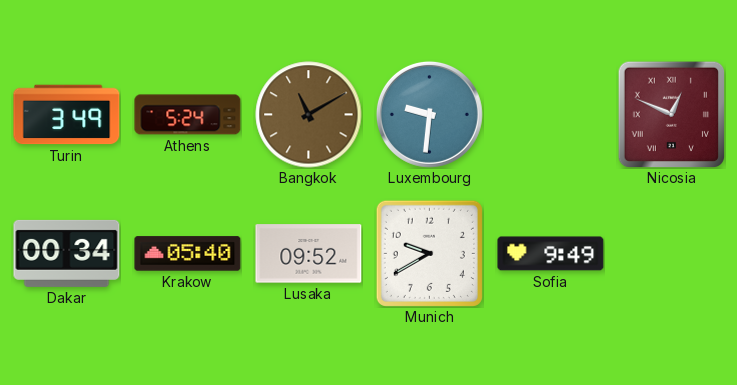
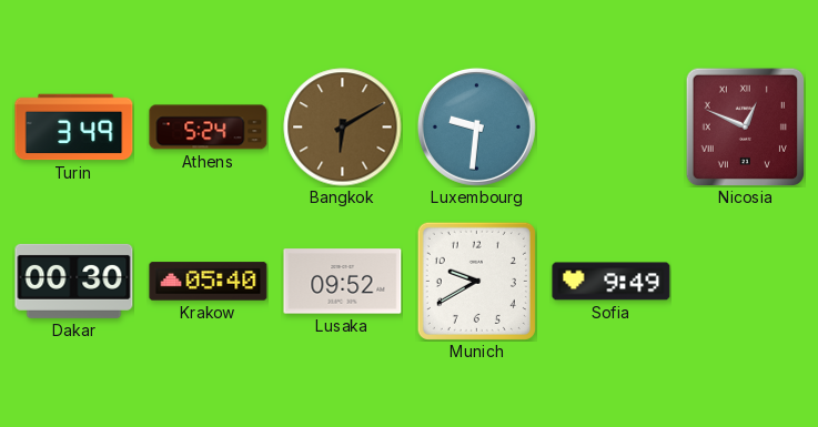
Bangkok: 11:10 -> 6:10 (343, 128)
Dakar: 00:34 -> 00:30 (74, 281)
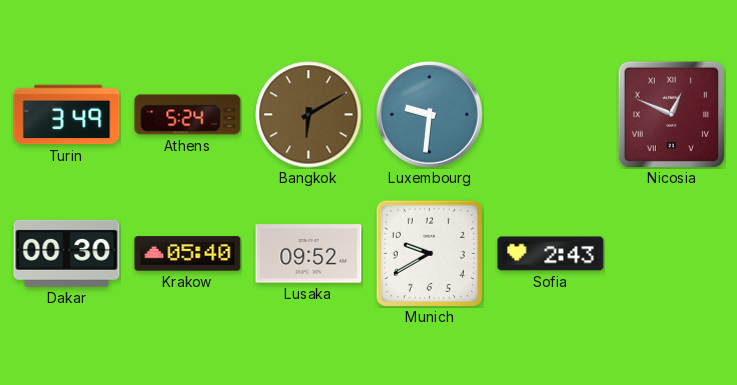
Sofia: 9:49 -> 2:43 (551, 254)
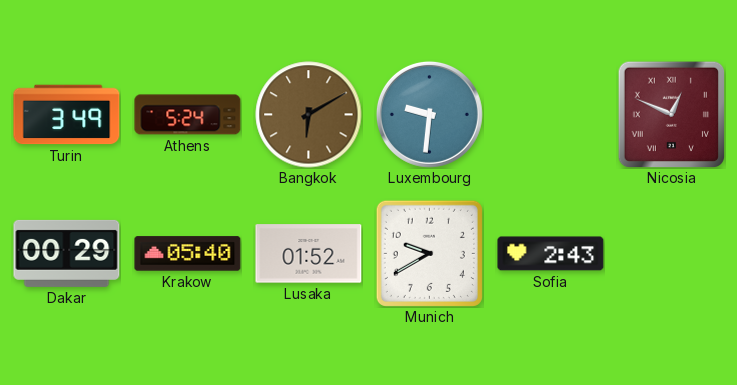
Dakar: 00:30 -> 00:29 (67, 253)
Lusaka: 09:52 -> 01:52 (309, 254)
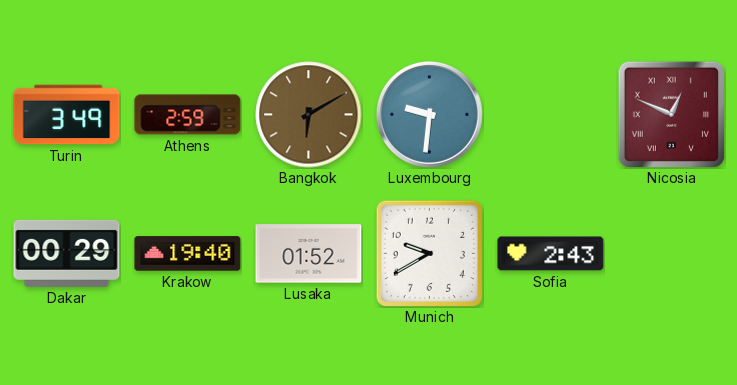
Athens: 5:24 -> 2:59 (188, 115)
Krakow: 05:40 -> 19:40 (188, 254)
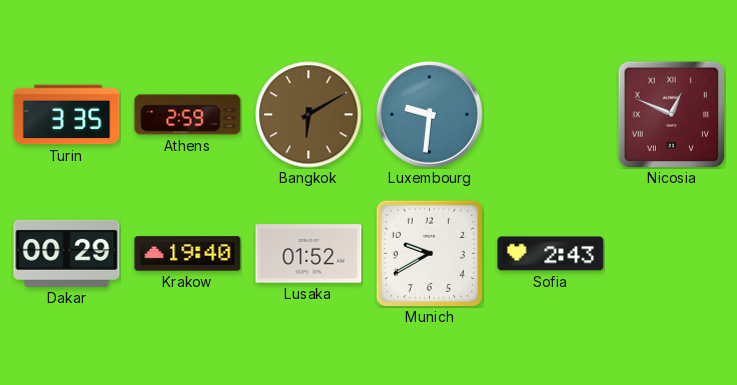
Turin: 3:49 -> 3:35 (67, 115)
